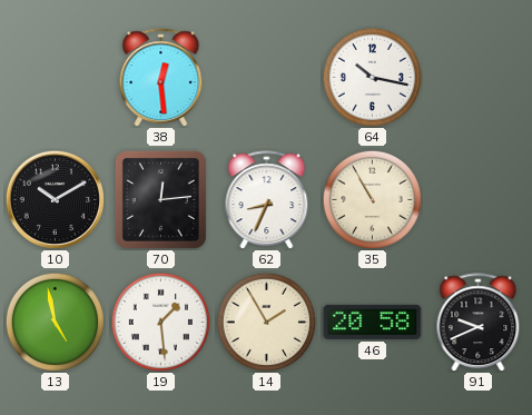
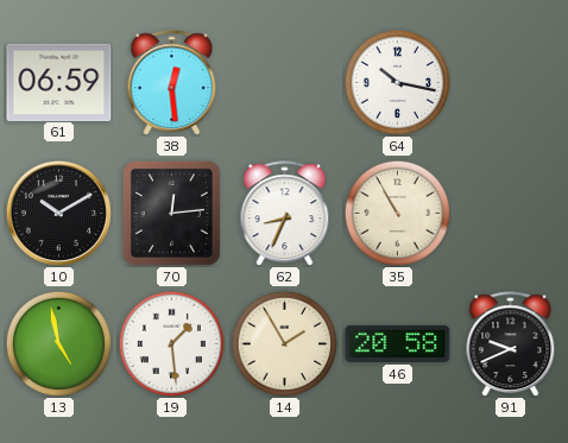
61: none -> 06:59 (59, 82)
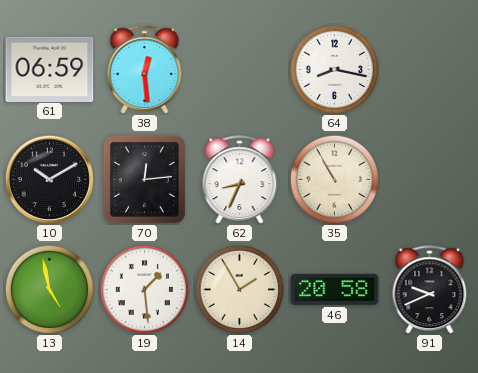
64: 10:17 -> 8:17 (334, 69)
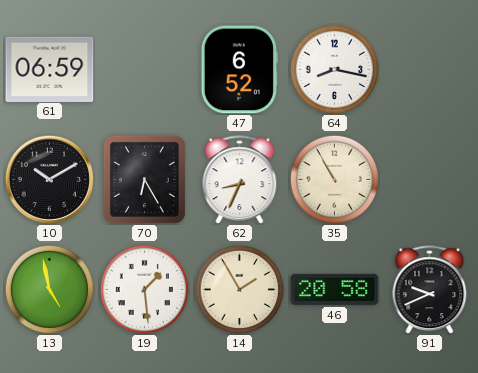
38: 12:29 -> none (145, 70)
47: none -> 6:52 (239, 70)
70: 12:14 -> 6:25 (144, 179)
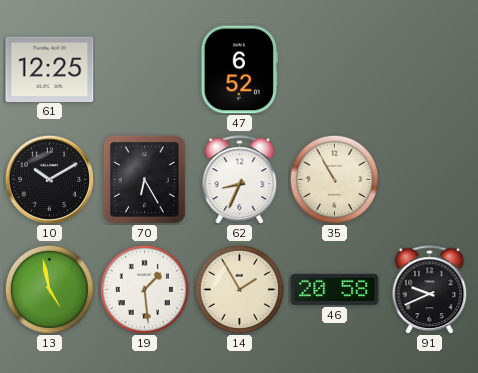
61: 06:59 -> 12:25 (50, 69)
64: 8:17 -> none (334, 69)
